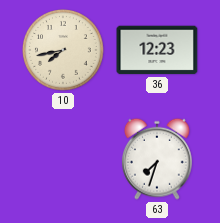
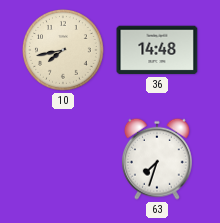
36: 12:23 -> 14:48 (157, 50)
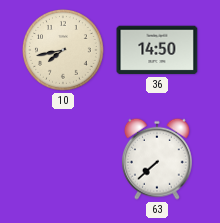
36: 14:48 -> 14:50 (157, 50)
63: 7:33 -> 7:38 (157, 159)
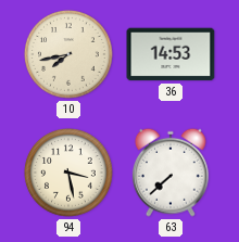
36: 14:50 -> 14:53 (171, 54)
94: none -> 3:28 (68, 173)
